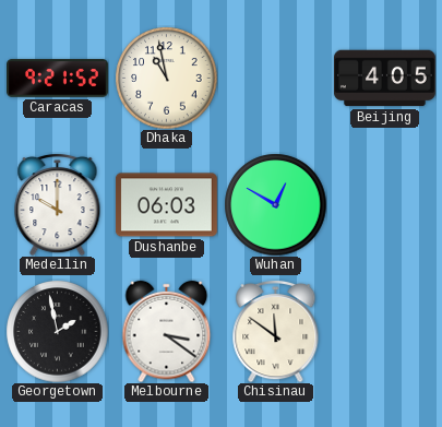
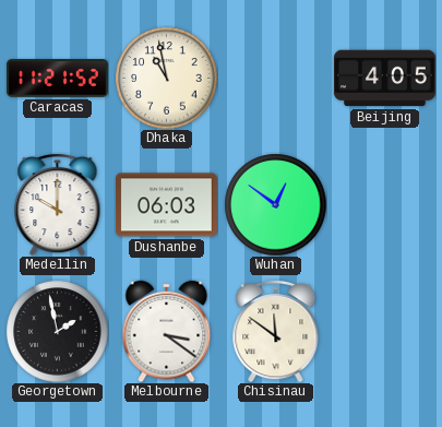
Caracas: 9:21 -> 11:21 (58, 79)
Wuhan: 12:50 -> 12:51 (275, 204)
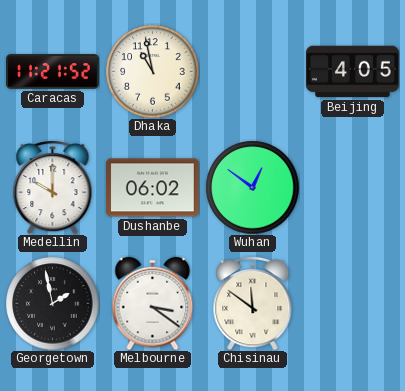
Dushanbe: 06:03 -> 06:02 (152, 188)
